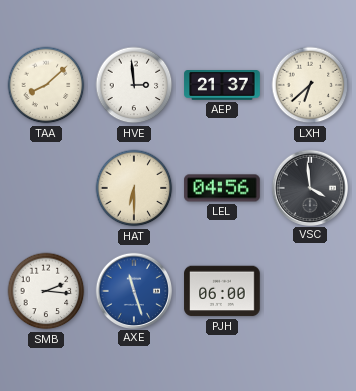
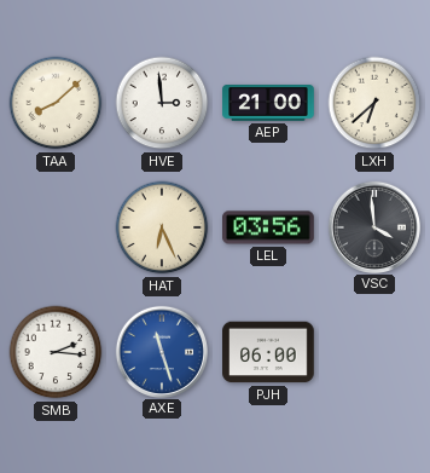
AEP: 21:37 -> 21:00 (268, 103)
HAT: 6:30 -> 6:26 (162, 227)
LEL: 04:56 -> 03:56 (268, 227)
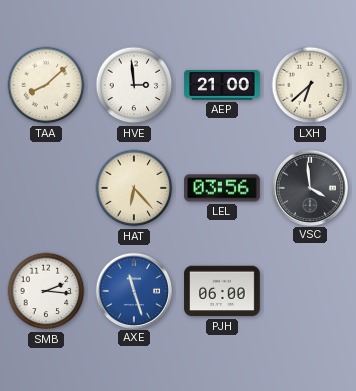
HAT: 6:26 -> 6:23 (134, 188)
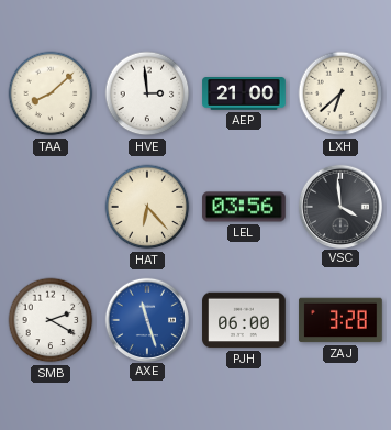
SMB: 2:16 -> 2:20 (51, 320)
ZAJ: none -> 3:28 (340, 320)
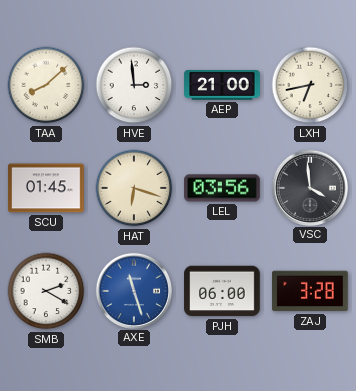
LXH: 6:38 -> 6:43 (310, 85)
SCU: none -> 01:45 (46, 188)
HAT: 6:23 -> 6:18 (134, 188)
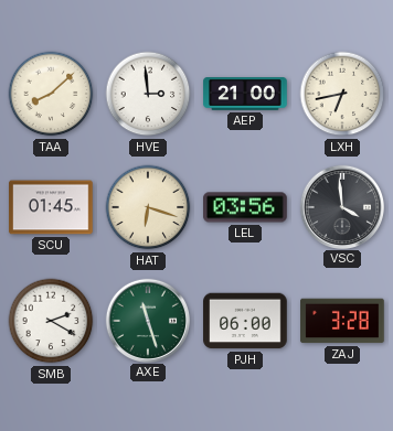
AXE dial: blue -> green (147, 320)
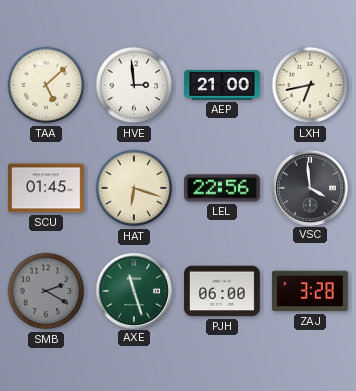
TAA: 8:08 -> 5:08 (46, 85)
LEL: 03:56 -> 22:56 (222, 188)
SMB dial: white -> grey (46, 291)
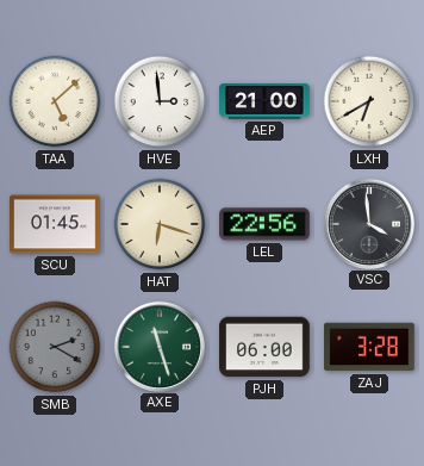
LXH: 6:43 -> 6:40 (369, 101)
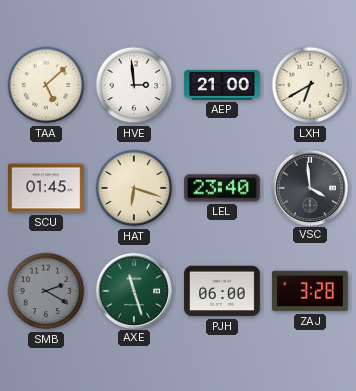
LEL: 22:56 -> 23:40 (222, 188)
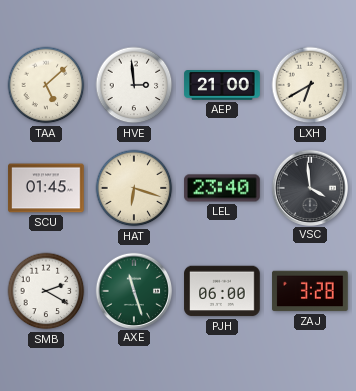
SMB dial: grey -> white (46, 291)
